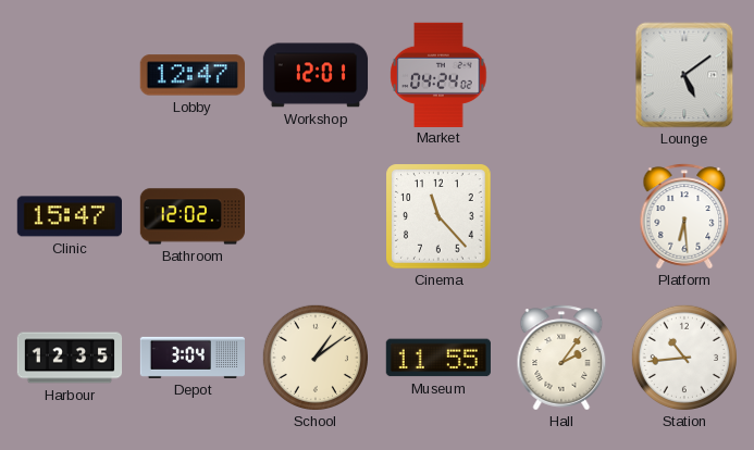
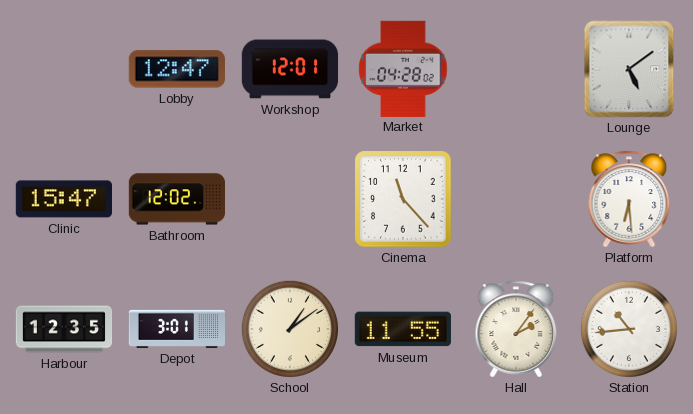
Market: 04:24 -> 04:28 (403, 68)
Depot: 3:04 -> 3:01 (176, 329)
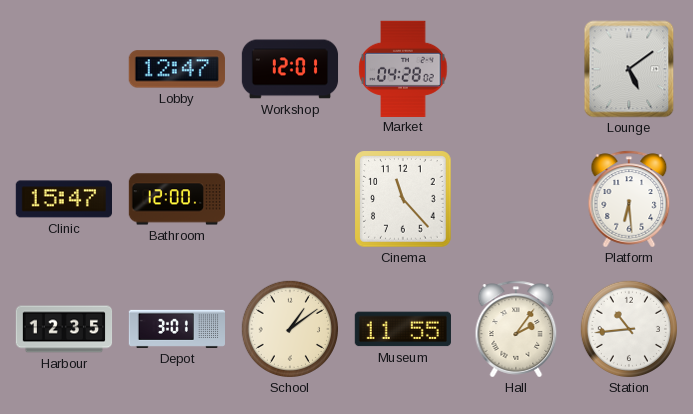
Bathroom: 12:02 -> 12:00 (176, 199)
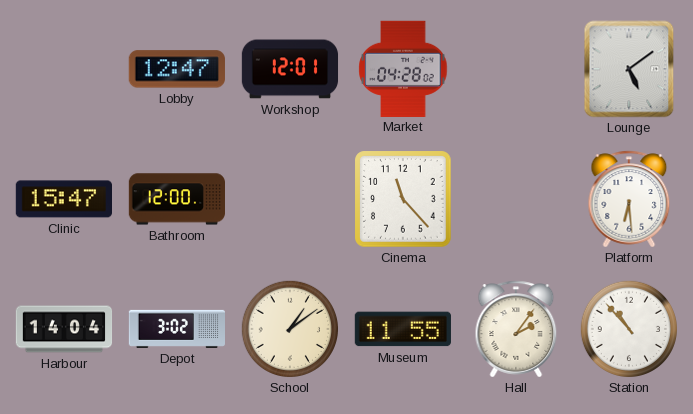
Harbour: 12:35 -> 14:04 (64, 329)
Depot: 3:01 -> 3:02 (176, 329)
Station: 10:44 -> 10:53 (628, 328)
